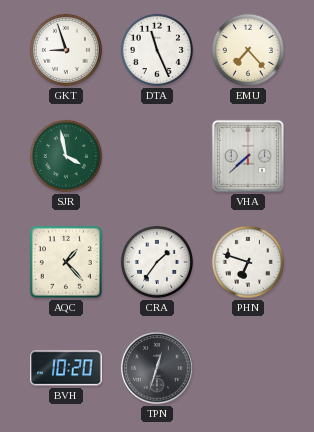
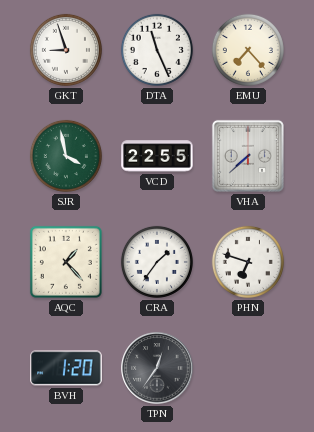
VCD: none -> 22:55 (157, 156)
BVH: 10:20 -> 1:20 (66, 368)
TPN: 12:33 -> 12:36 (157, 368)
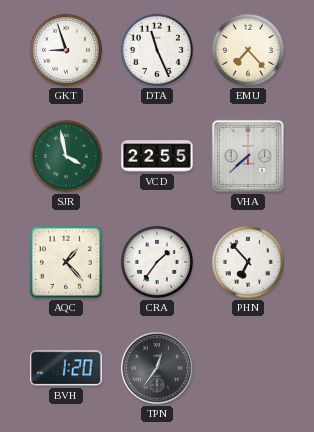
PHN: 6:48 -> 6:53 (248, 262)
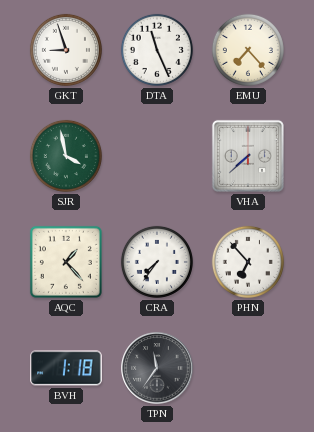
VCD: 22:55 -> none (157, 156)
CRA: 1:36 -> 7:36 (157, 262)
BVH: 1:20 -> 1:18 (66, 368)
TPN: 12:36 -> 11:36 (157, 368)
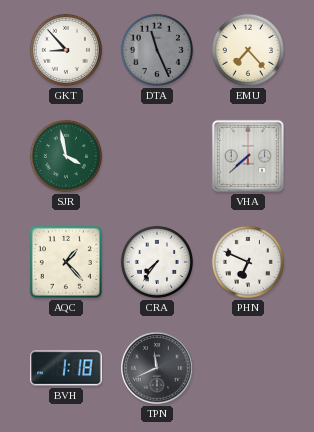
GKT: 8:57 -> 8:53 (66, 50)
DTA dial: white -> grey (157, 50)
PHN: 6:53 -> 6:49 (248, 262)
TPN: 11:36 -> 11:41 (157, 368)
